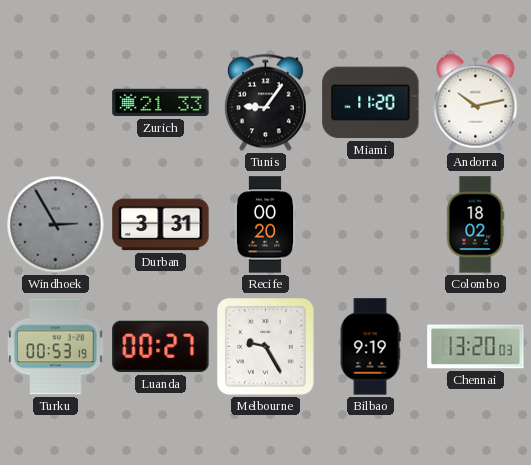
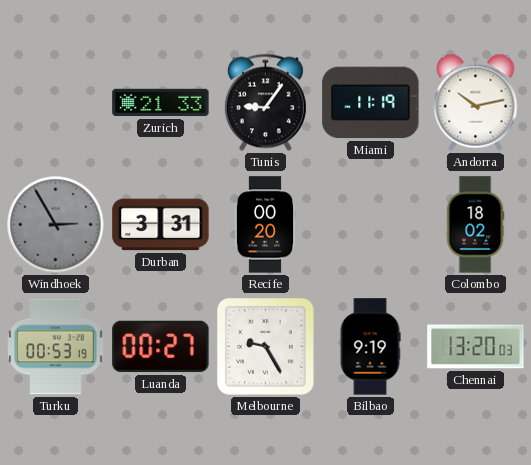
Miami: 11:20 -> 11:19 (371, 103)
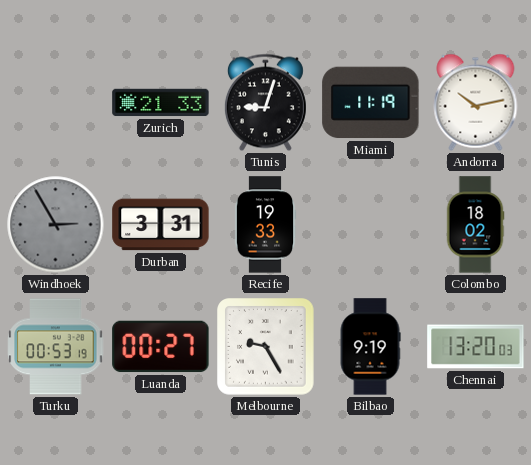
Tunis: 9:06 -> 9:03 (265, 103)
Recife: 00:20 -> 19:33 (265, 225)
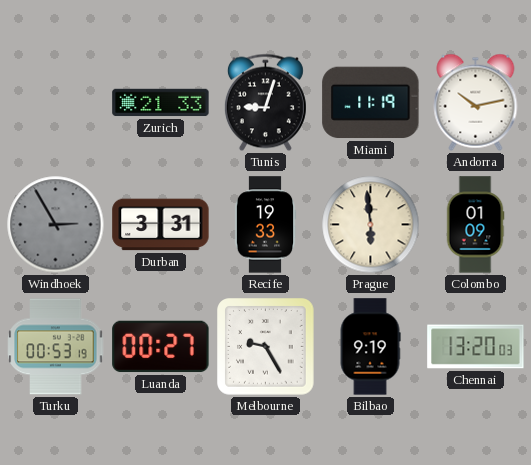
Prague: none -> 5:59 (371, 225)
Colombo: 18:02 -> 01:09 (475, 225)
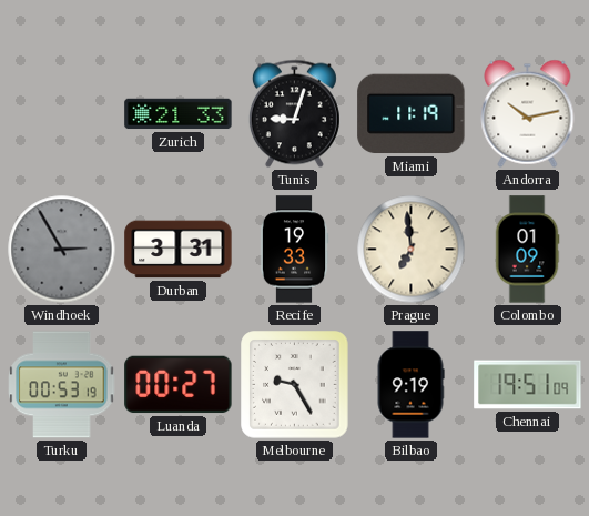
Prague: 5:59 -> 6:59 (412, 250)
Chennai: 13:20 -> 19:51 (528, 385)
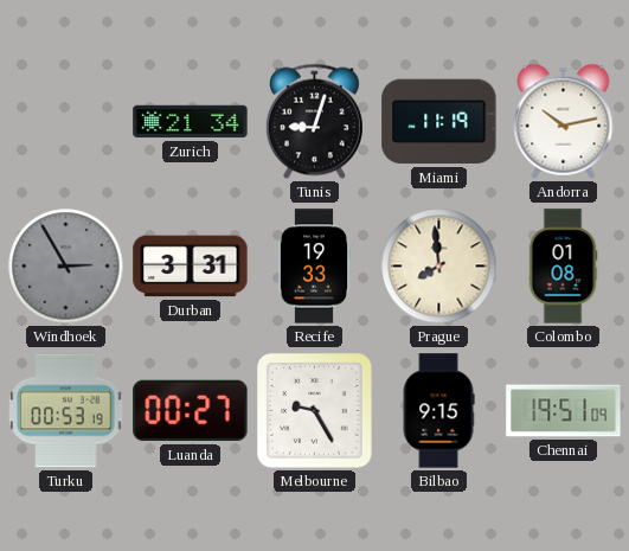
Zurich: 21:33 -> 21:34 (191, 122)
Prague: 6:59 -> 7:59 (439, 267)
Colombo: 01:09 -> 01:08 (563, 267)
Bilbao: 9:19 -> 9:15 (438, 411)
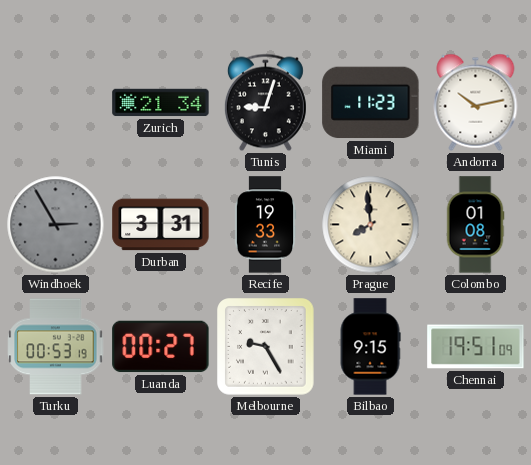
Miami: 11:19 -> 11:23 (371, 103)
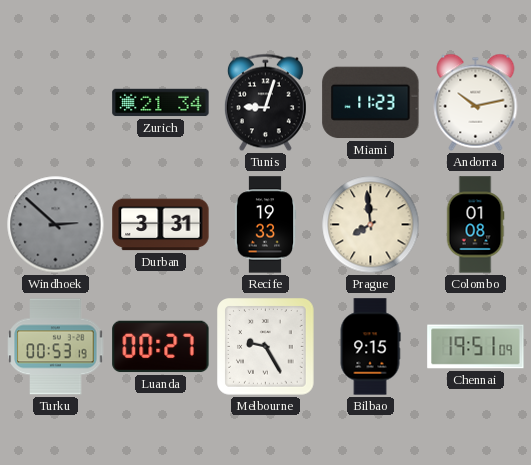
Windhoek: 2:55 -> 2:52 (56, 225)
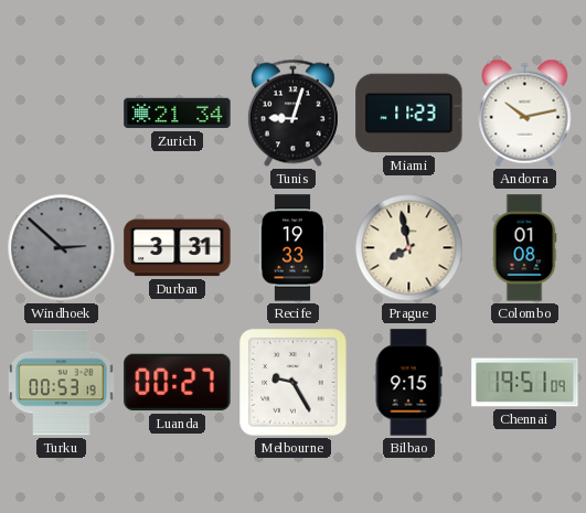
Prague: 7:59 -> 7:58 (409, 248)
